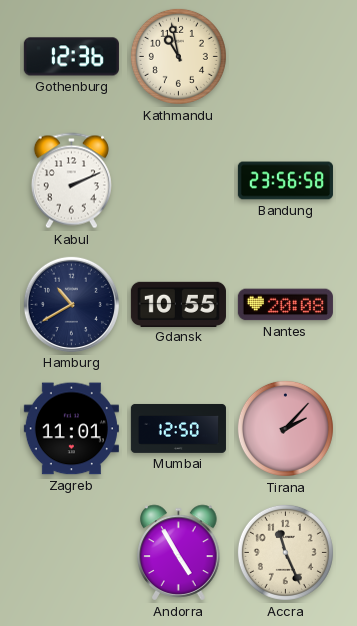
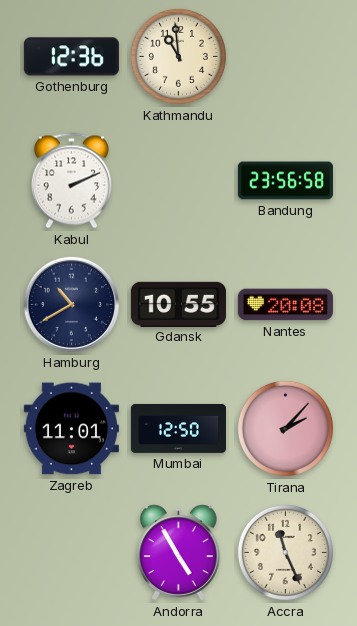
Kathmandu: 10:58 -> 10:59 (178, 56)
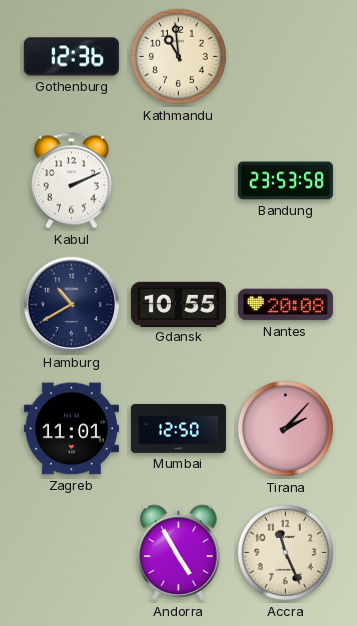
Bandung: 23:56 -> 23:53 (285, 181)
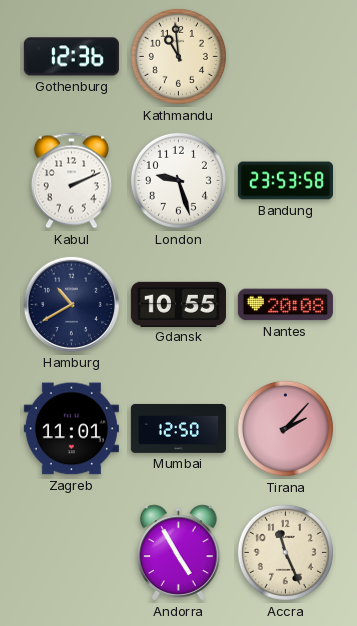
London: none -> 9:27 (178, 180)
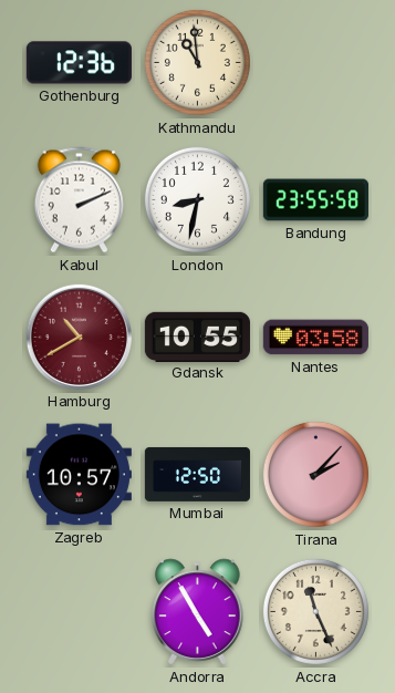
London: 9:27 -> 8:32 (197, 199)
Bandung: 23:53 -> 23:55 (315, 200)
Hamburg dial: navy -> burgundy (79, 337)
Nantes: 20:08 -> 03:58 (315, 338)
Zagreb: 11:01 -> 10:57 (79, 475)
